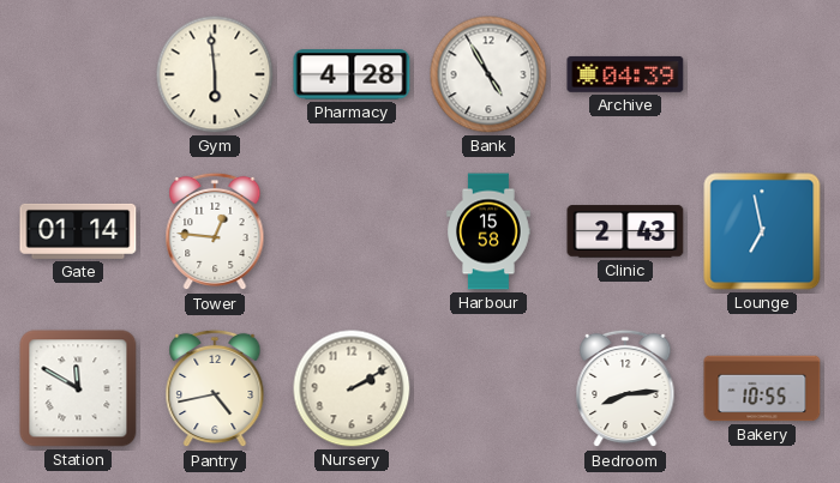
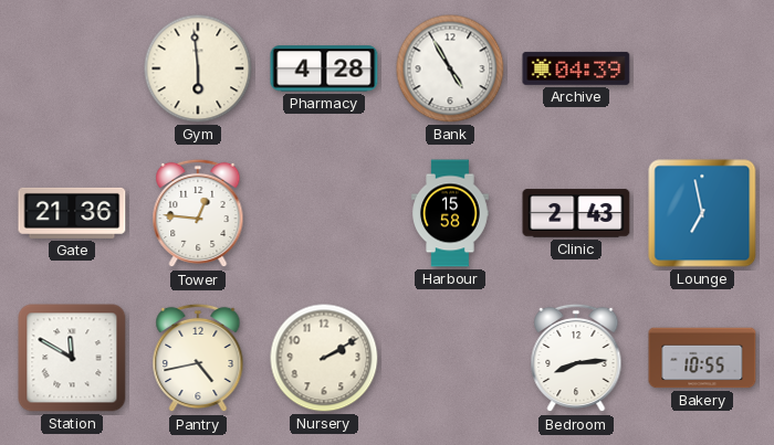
Gate: 01:14 -> 21:36 (72, 213)
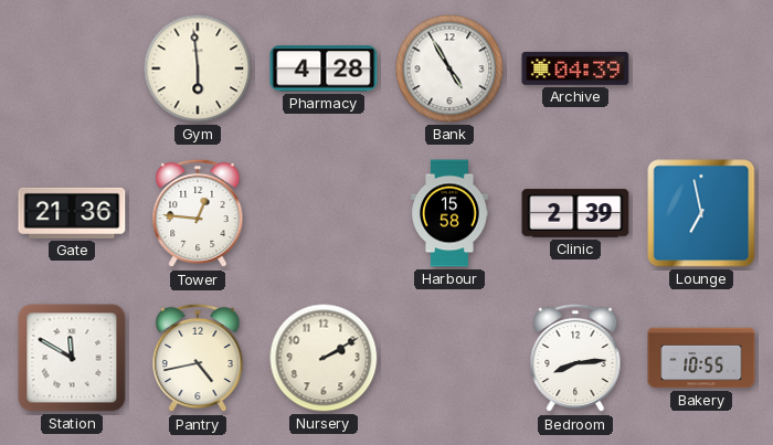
Clinic: 2:43 -> 2:39 (575, 213)
